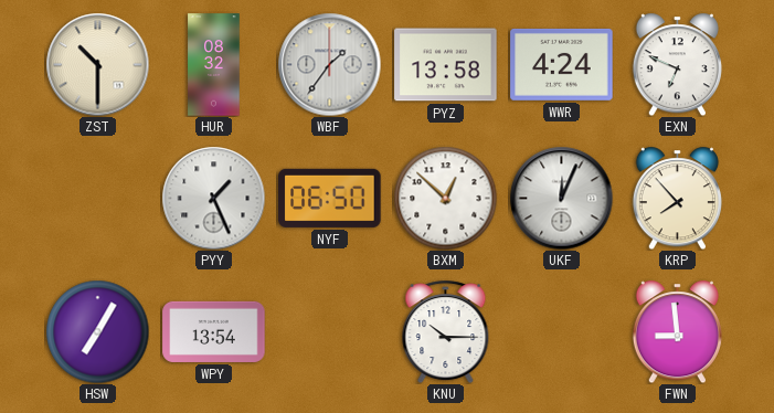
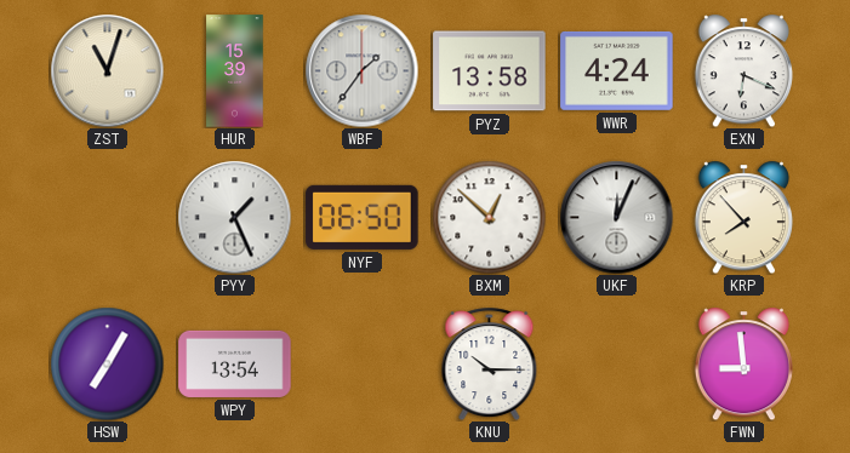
ZST: 10:30 -> 11:03 (107, 70)
HUR: 08:32 -> 15:39 (235, 71)
EXN: 6:49 -> 6:19 (743, 70)
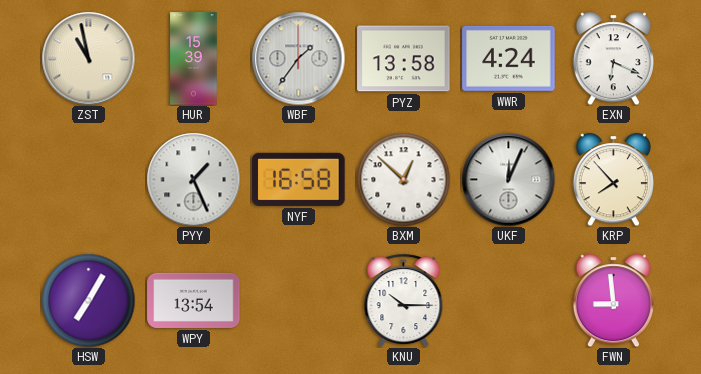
ZST: 11:03 -> 10:58 (88, 58)
NYF: 06:50 -> 16:58 (299, 179)
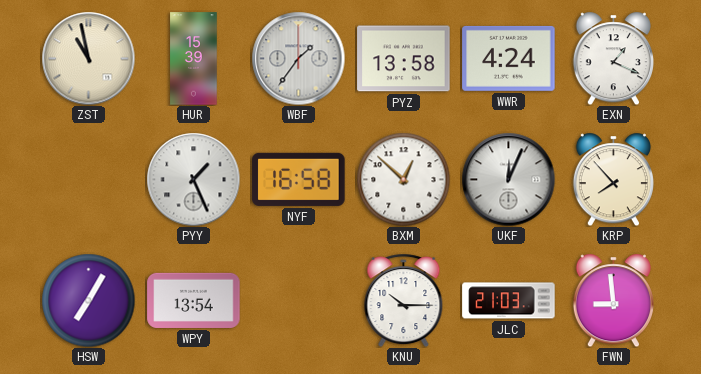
EXN: 6:19 -> 1:19 (613, 58)
JLC: none -> 21:03 (509, 301)
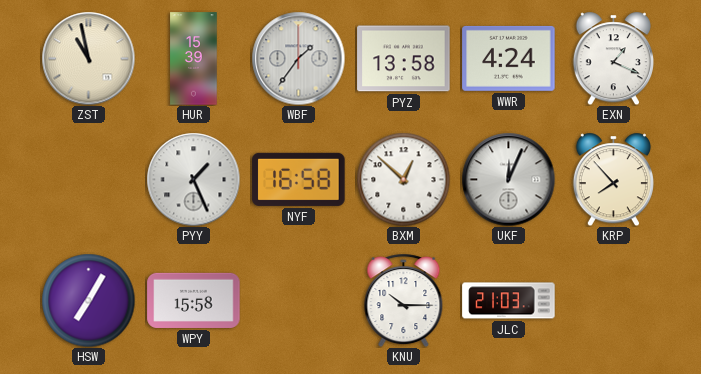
WPY: 13:54 -> 15:58 (194, 300)
FWN: 8:59 -> none (613, 300)
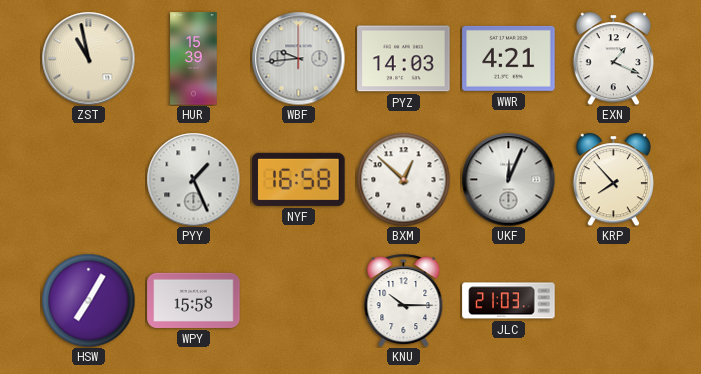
WBF: 1:36 -> 9:44 (298, 58)
PYZ: 13:58 -> 14:03 (404, 59)
WWR: 4:24 -> 4:21 (509, 58)
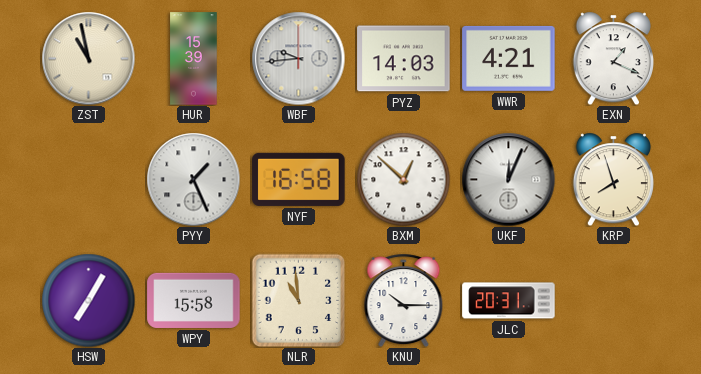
KRP: 7:53 -> 7:57 (613, 179)
NLR: none -> 10:59 (298, 300)
JLC: 21:03 -> 20:31 (509, 301)
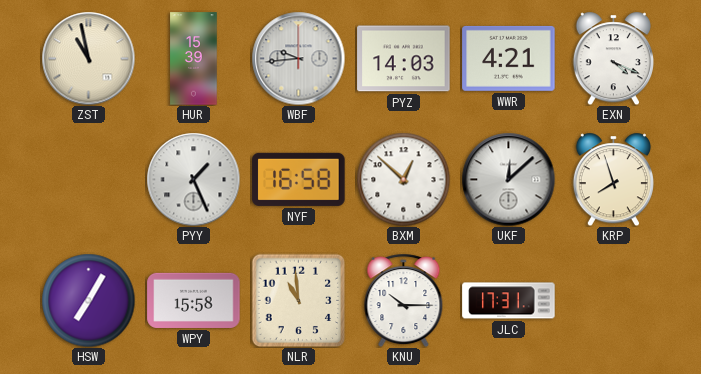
EXN: 1:19 -> 4:19 (613, 58)
UKF: 12:04 -> 12:08 (508, 179)
JLC: 20:31 -> 17:31 (509, 301)
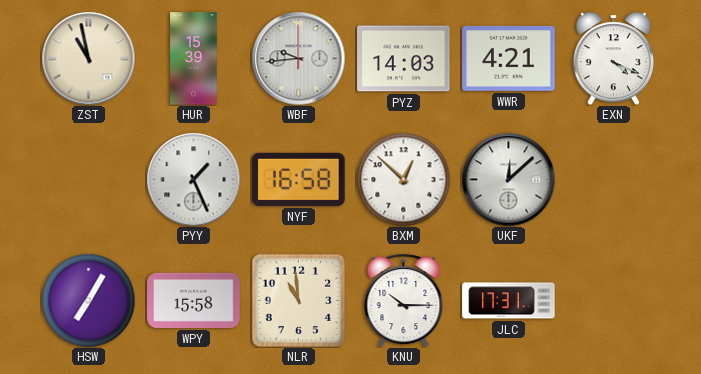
KRP: 7:57 -> none (613, 179)
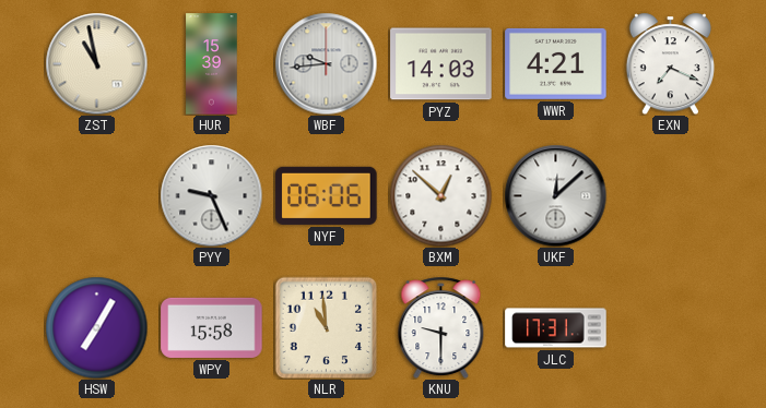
EXN: 4:19 -> 7:19 (670, 63)
PYY: 1:26 -> 9:26 (211, 195)
NYF: 16:58 -> 06:06 (327, 195)
KNU: 10:15 -> 9:30 (441, 327)
